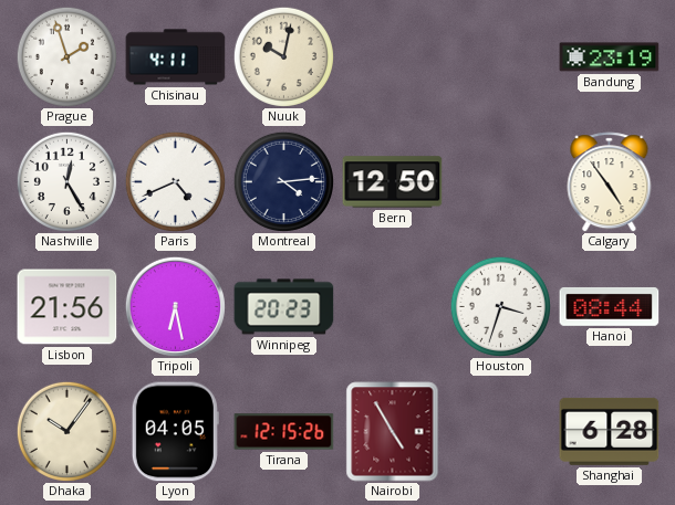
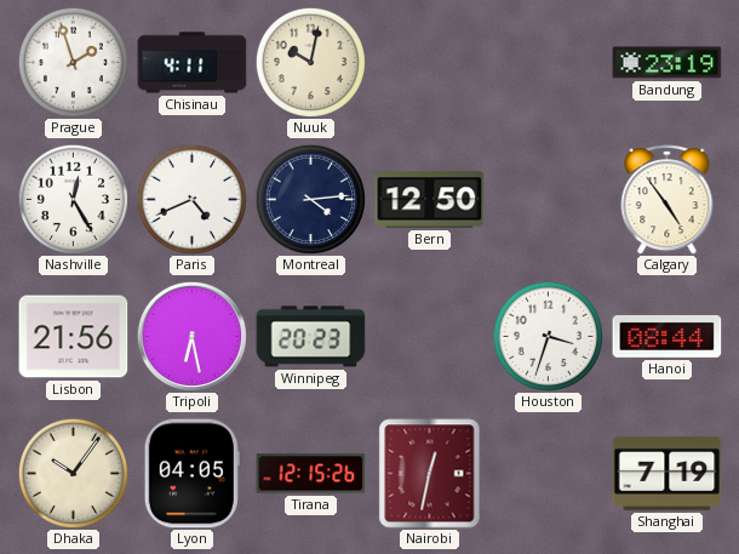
Nairobi: 4:55 -> 12:32 (430, 474)
Shanghai: 6:28 -> 7:19 (668, 473)
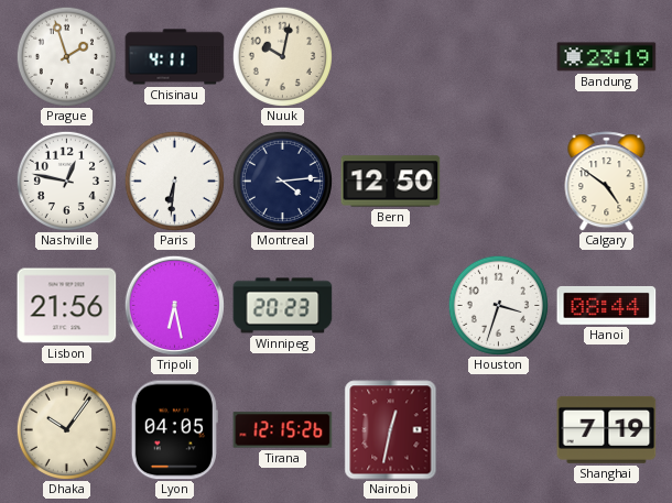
Nashville: 12:25 -> 12:47 (66, 181)
Paris: 4:41 -> 6:31 (174, 181)
Calgary: 4:54 -> 4:51 (607, 182)
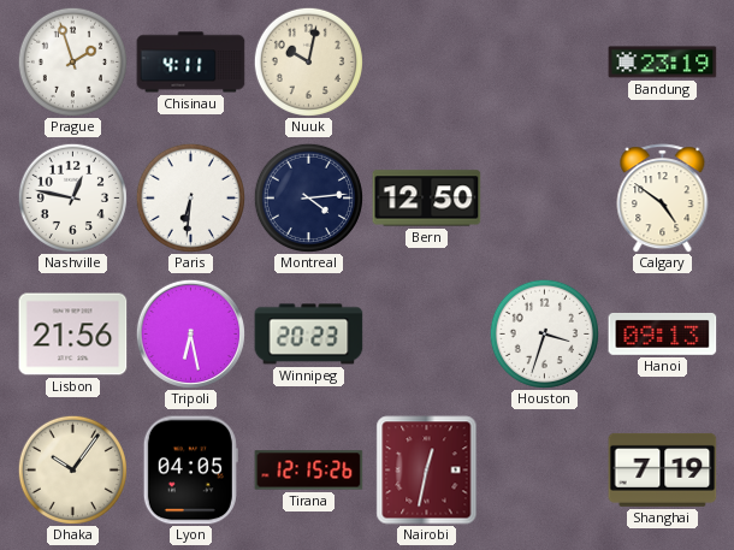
Hanoi: 08:44 -> 09:13 (663, 333)
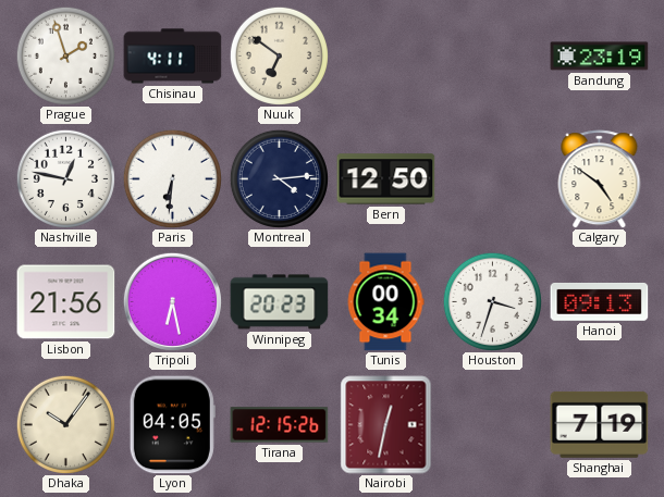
Nuuk: 10:02 -> 6:51 (279, 55)
Tunis: none -> 00:34 (385, 302)
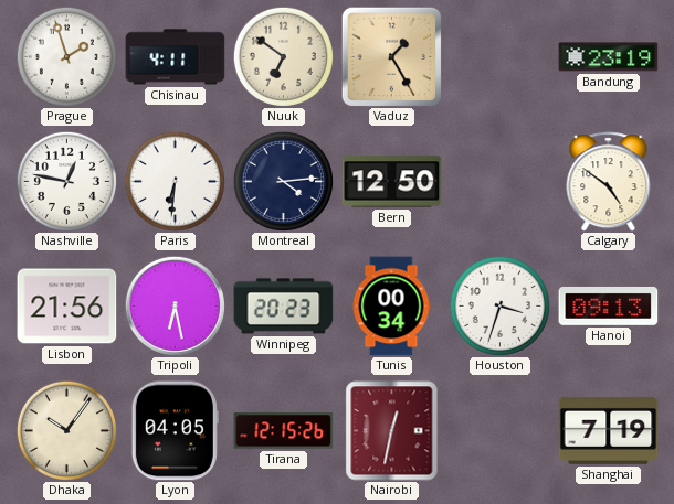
Vaduz: none -> 1:25 (391, 56)
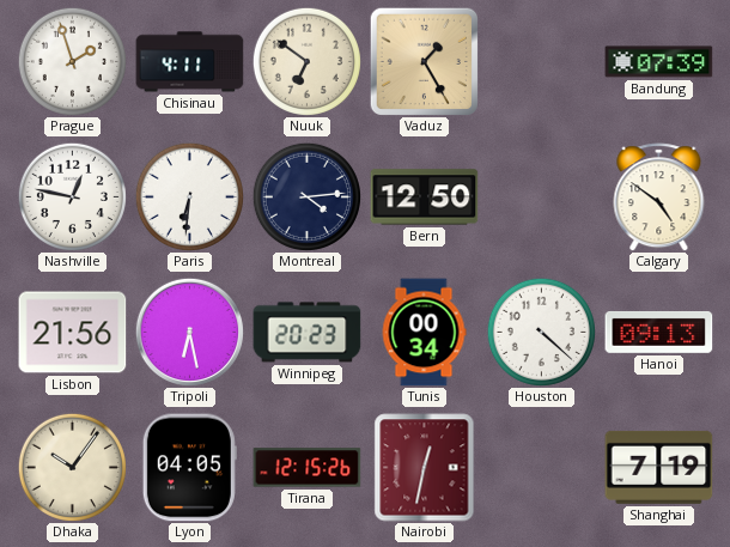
Bandung: 23:19 -> 07:39 (659, 62)
Houston: 3:33 -> 4:22 (541, 332)
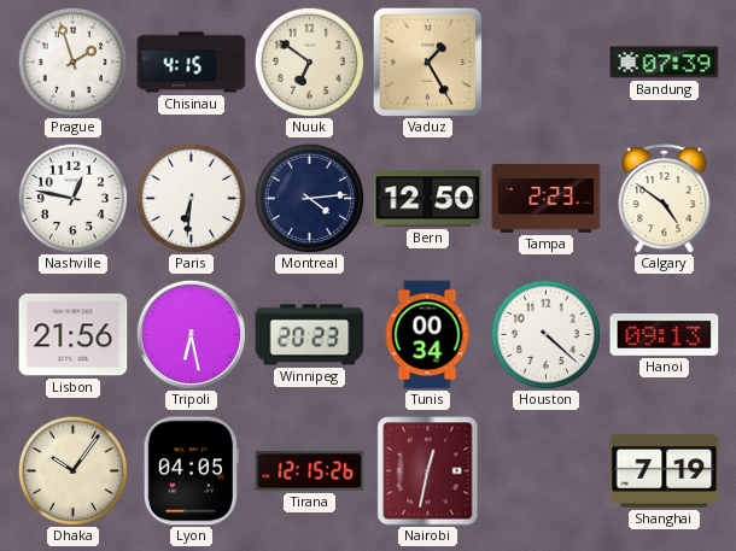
Chisinau: 4:11 -> 4:15 (192, 63)
Tampa: none -> 2:23 (547, 198)
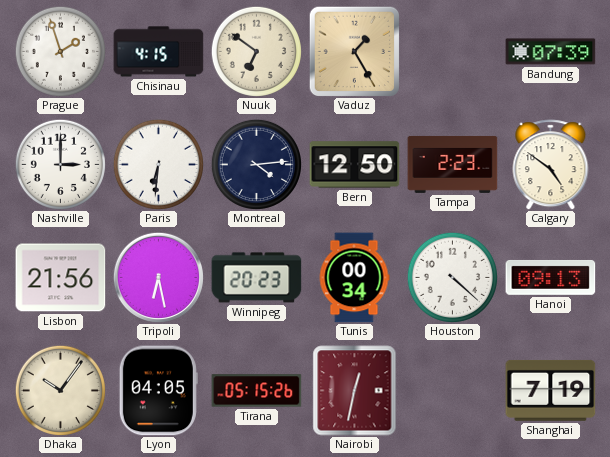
Nashville: 12:47 -> 3:00 (60, 164)
Tirana: 12:15 -> 05:15 (257, 391)
